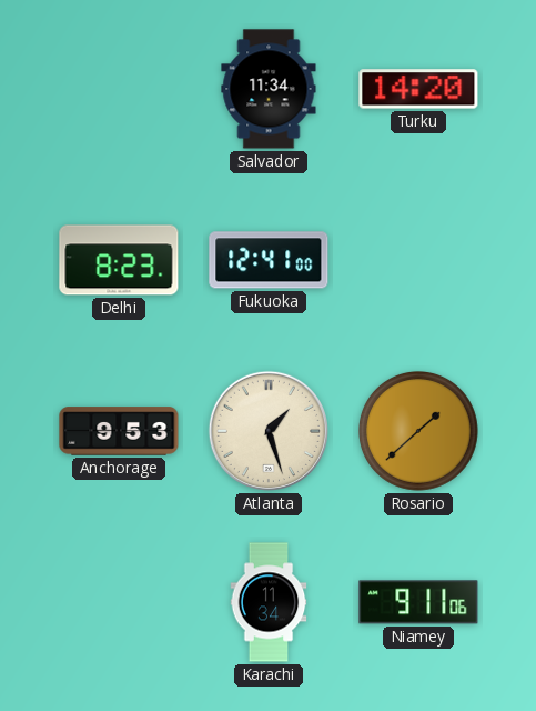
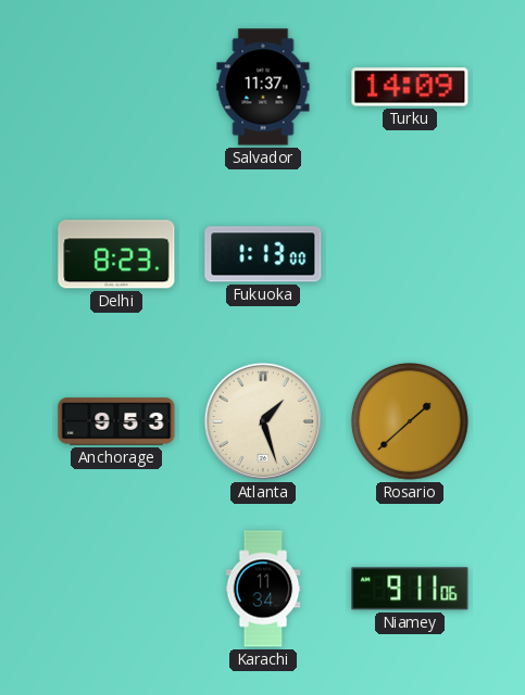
Salvador: 11:34 -> 11:37 (263, 87)
Turku: 14:20 -> 14:09 (410, 87)
Fukuoka: 12:41 -> 1:13 (263, 254)
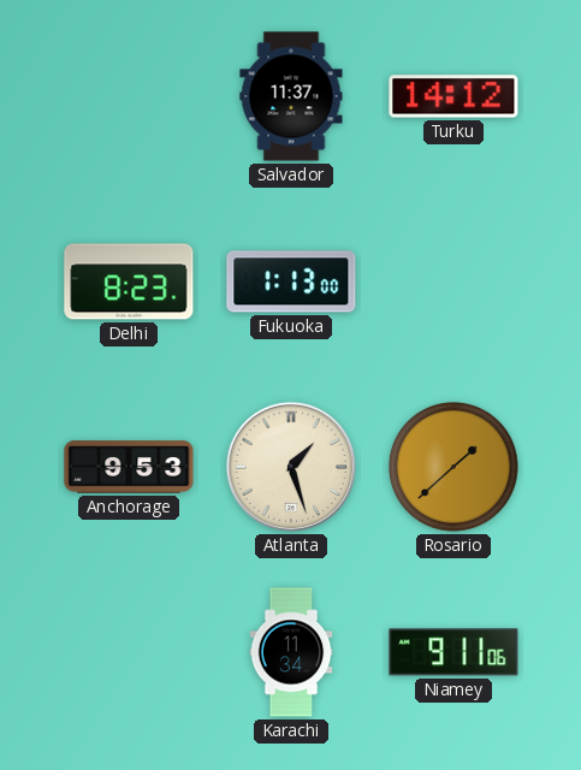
Turku: 14:09 -> 14:12 (453, 96)
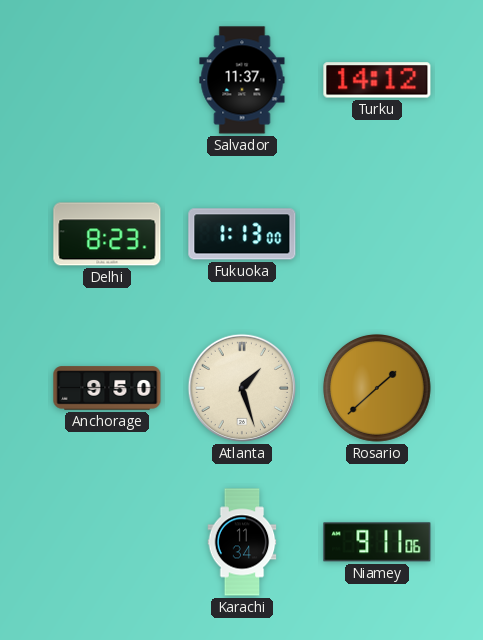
Anchorage: 9:53 -> 9:50 (107, 388)
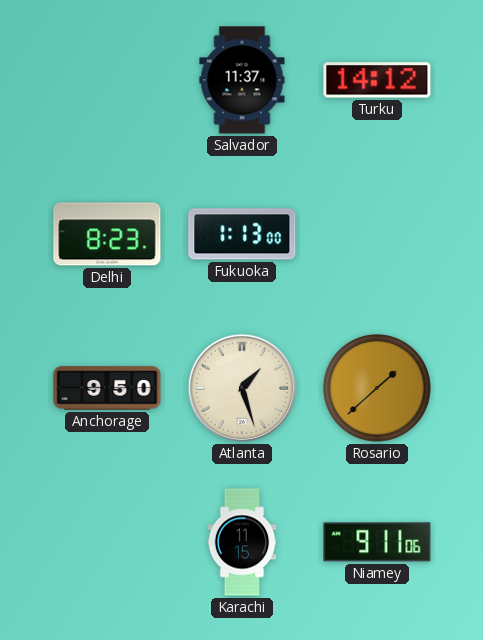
Karachi: 11:34 -> 11:15 (242, 542)
